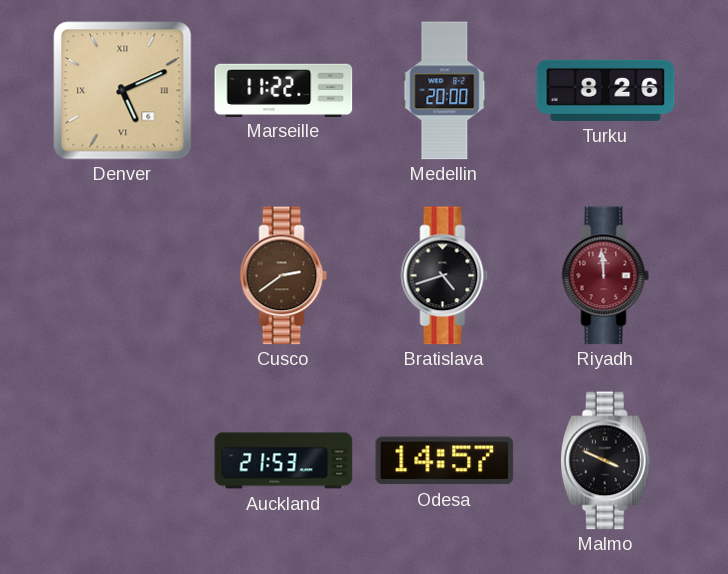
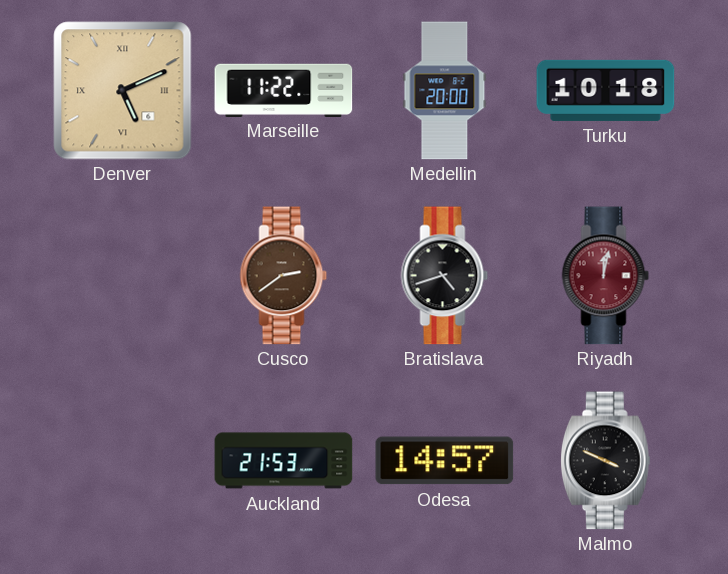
Turku: 8:26 -> 10:18 (606, 90)
Riyadh: 11:59 -> 12:02 (606, 276)
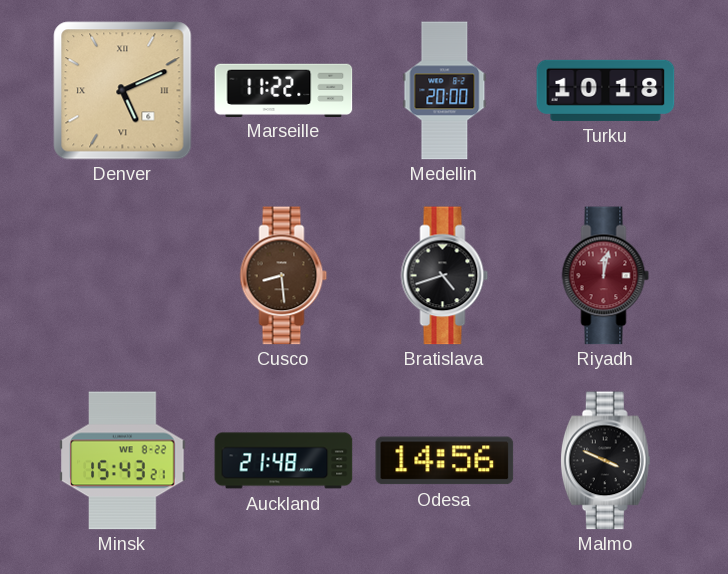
Cusco: 2:39 -> 8:29 (284, 276)
Minsk: none -> 15:43 (123, 461)
Auckland: 21:53 -> 21:48 (284, 461)
Odesa: 14:57 -> 14:56 (445, 461)
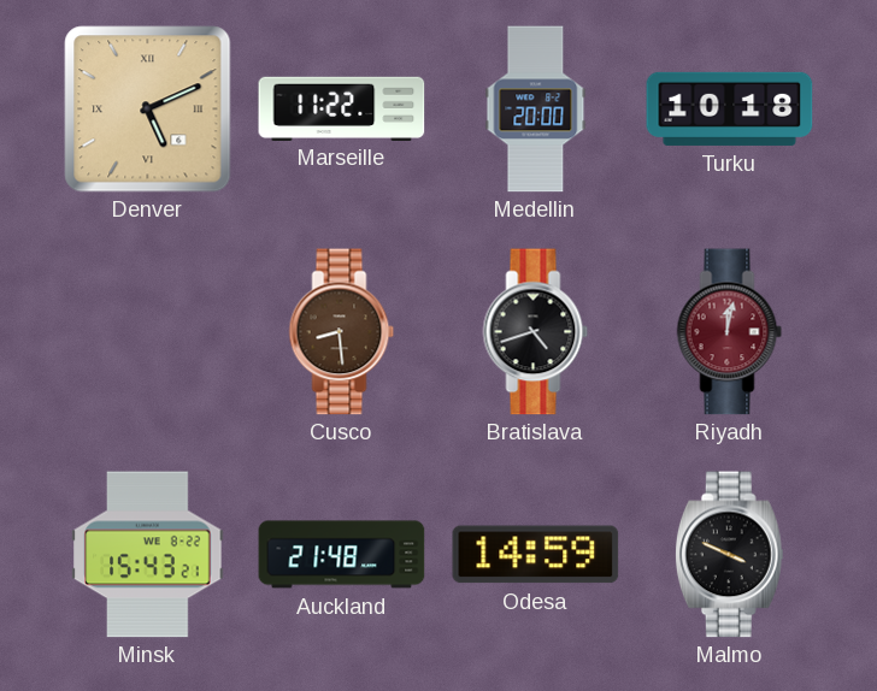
Odesa: 14:56 -> 14:59 (536, 555)
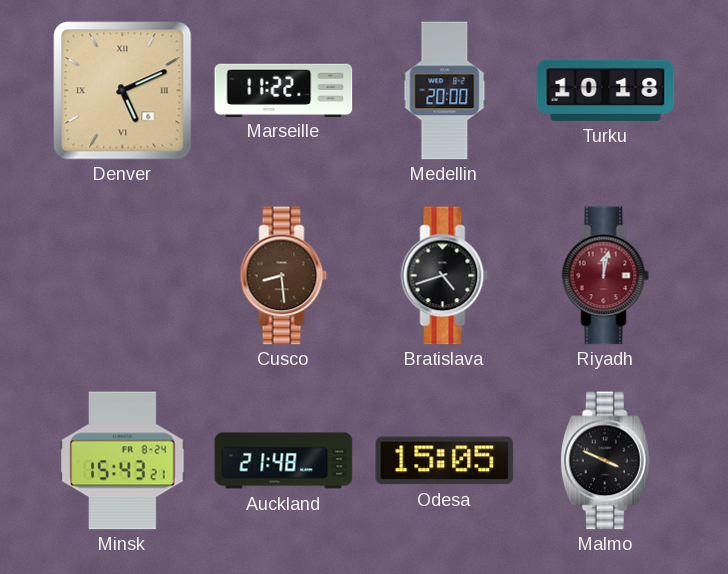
Minsk date: WE 8-22 -> FR 8-24 (123, 461)
Odesa: 14:59 -> 15:05 (445, 461)
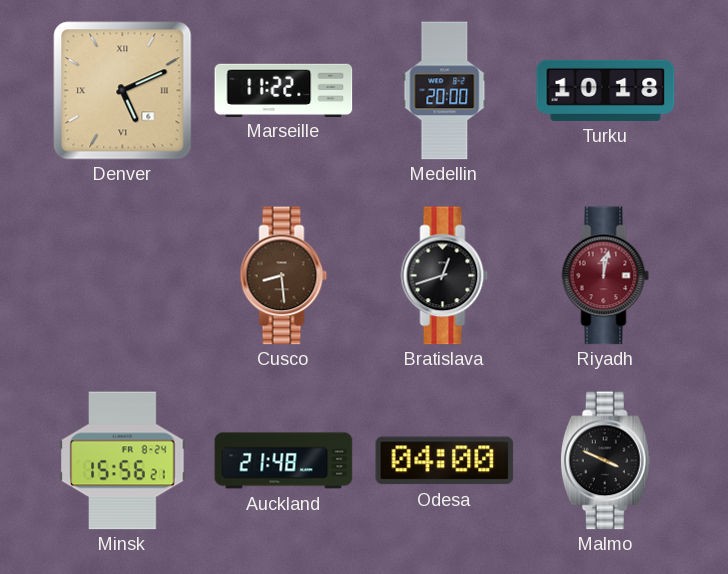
Bratislava: 4:42 -> 12:42 (445, 276)
Minsk: 15:43 -> 15:56 (123, 461)
Odesa: 15:05 -> 04:00 (445, 461)
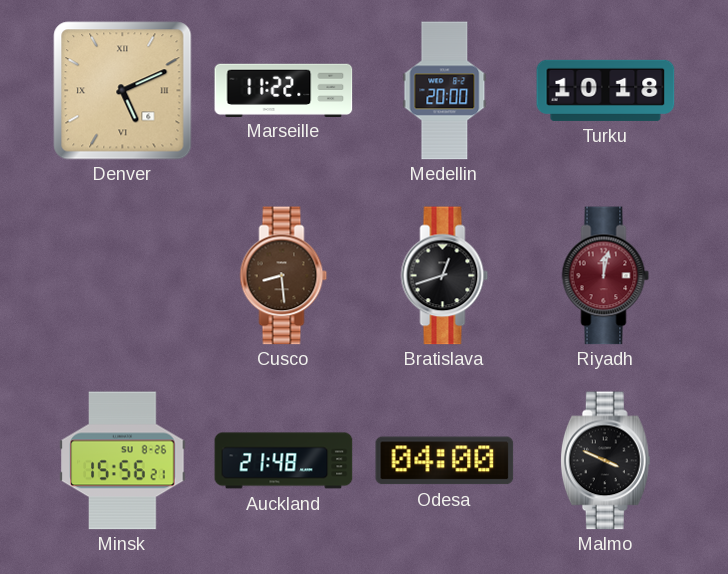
Minsk date: FR 8-24 -> SU 8-26 (123, 461)
